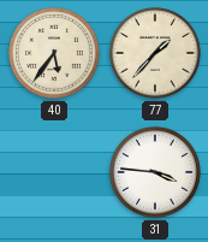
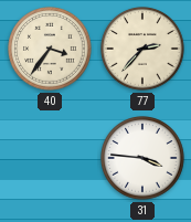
40: 5:36 -> 3:36 (51, 50)
77: 1:37 -> 2:37 (144, 50)
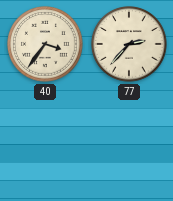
31: 3:46 -> none (144, 159)
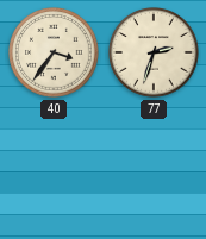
77: 2:37 -> 2:33 (155, 54)
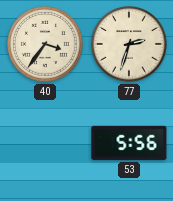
53: none -> 5:56 (129, 143)
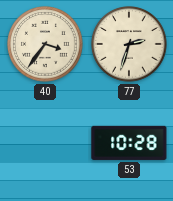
53: 5:56 -> 10:28 (129, 143)
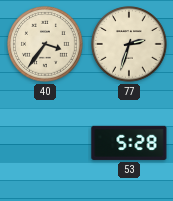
53: 10:28 -> 5:28 (129, 143)
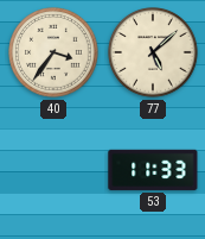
77: 2:33 -> 5:08 (154, 54)
53: 5:28 -> 11:33 (153, 170)
